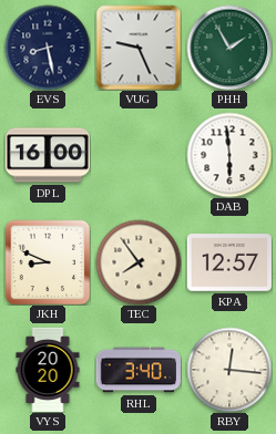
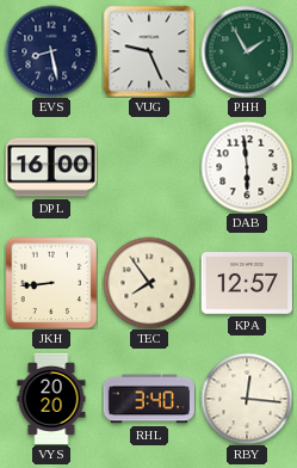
JKH: 8:49 -> 8:44 (51, 283)
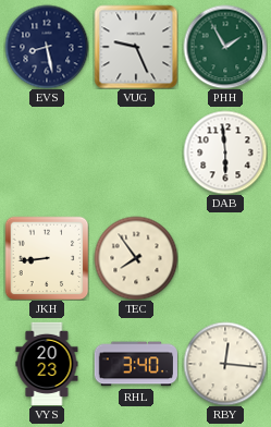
DPL: 16:00 -> none (50, 167)
KPA: 12:57 -> none (247, 283)
VYS: 20:20 -> 20:23 (47, 363)
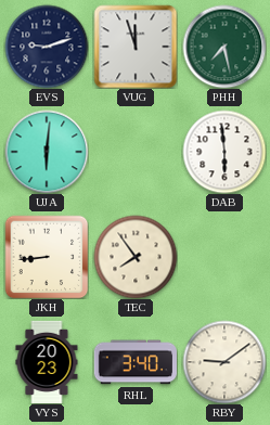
EVS: 8:28 -> 9:12 (47, 47)
VUG: 9:26 -> 11:57 (136, 47)
PHH: 1:55 -> 7:28 (224, 47)
UJA: none -> 6:01 (47, 152)
RBY: 12:16 -> 9:09 (224, 362)
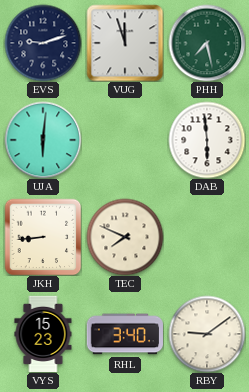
TEC: 7:54 -> 7:49 (125, 237)
VYS: 20:23 -> 15:23 (43, 333)
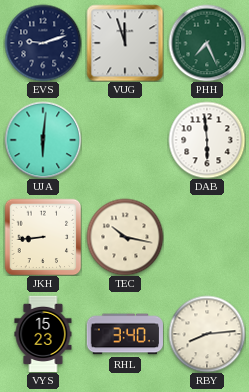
PHH: 7:28 -> 7:26 (207, 43)
TEC: 7:49 -> 10:17 (125, 237)
RBY: 9:09 -> 8:14 (207, 334)
